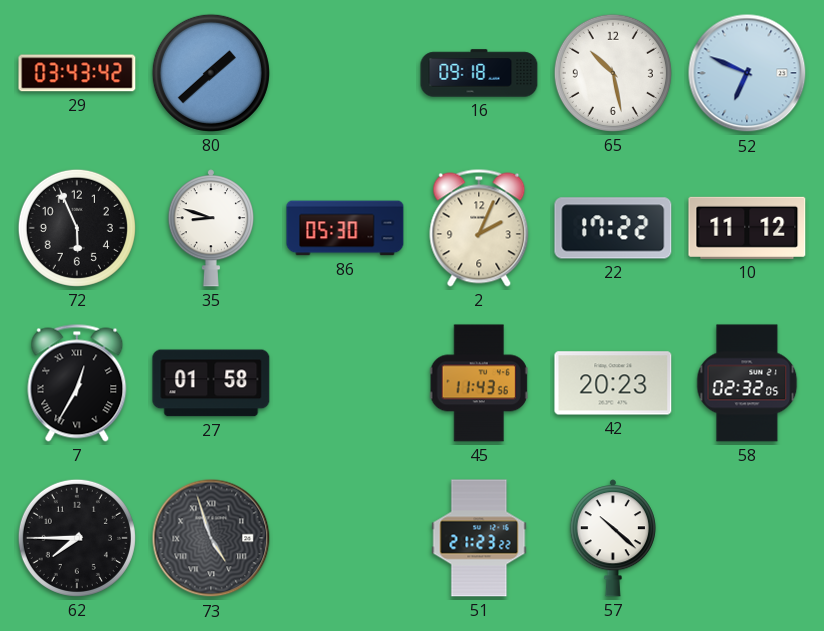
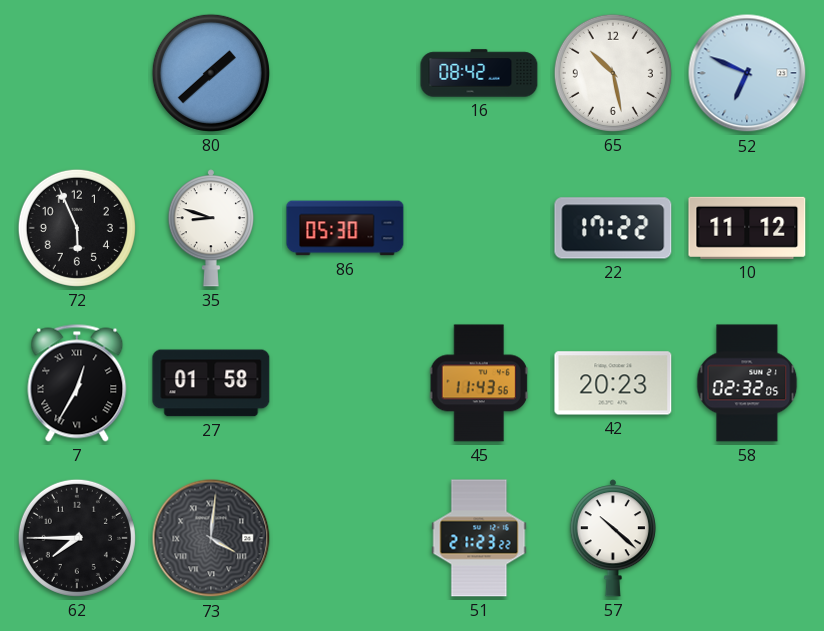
29: 03:43 -> none (77, 73)
16: 09:18 -> 08:42 (479, 73)
2: 2:04 -> none (479, 228)
73: 4:57 -> 4:01 (211, 538)
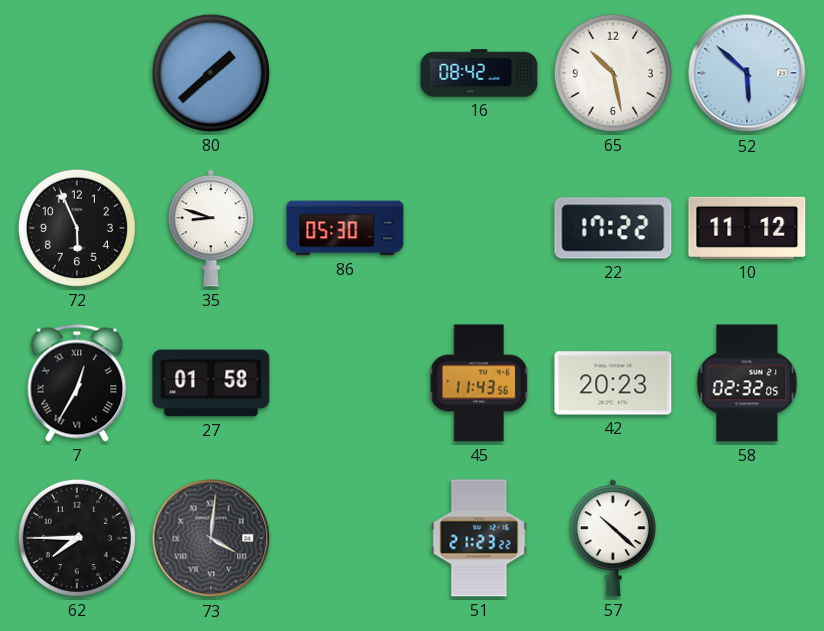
52: 6:49 -> 5:52 (747, 73)
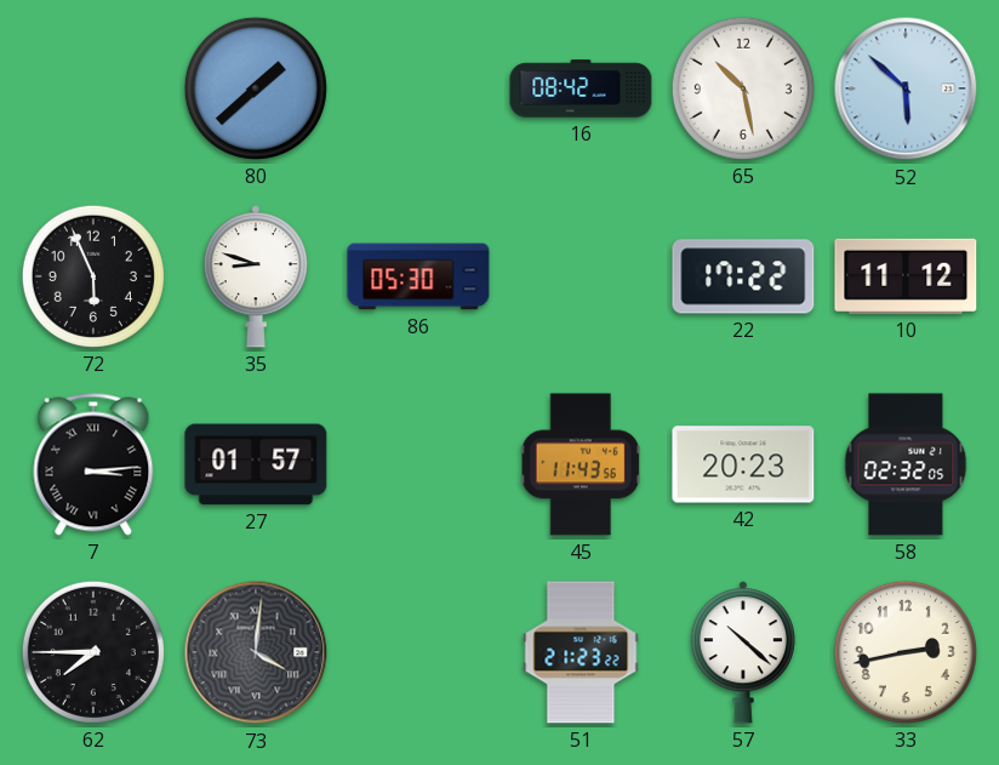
7: 12:35 -> 3:14 (93, 464)
27: 01:58 -> 01:57 (256, 464)
33: none -> 2:43 (906, 652)
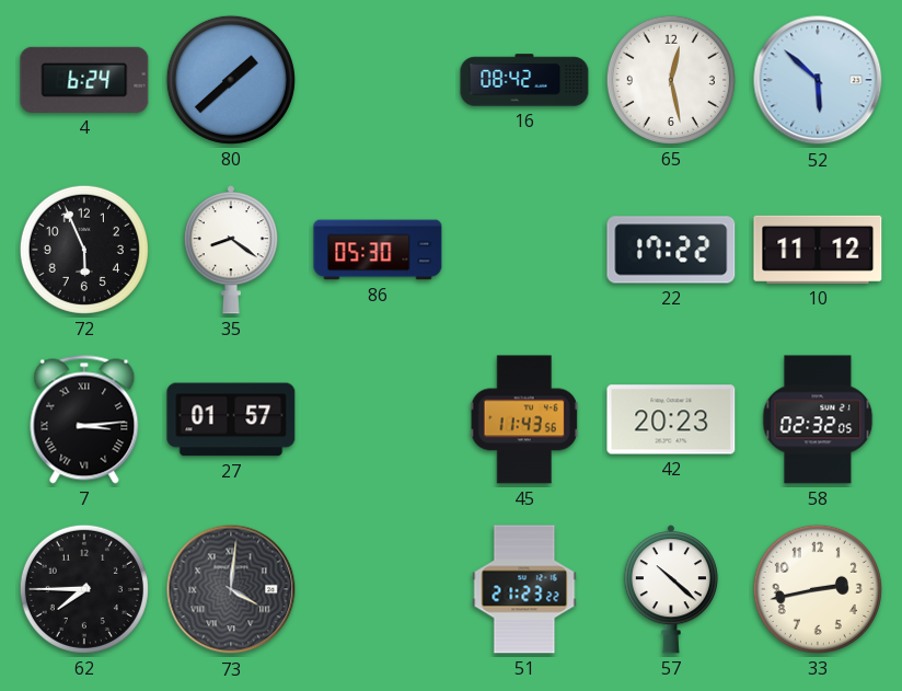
4: none -> 6:24 (84, 80)
65: 10:28 -> 12:28 (671, 80)
35: 8:48 -> 8:21 (231, 250)
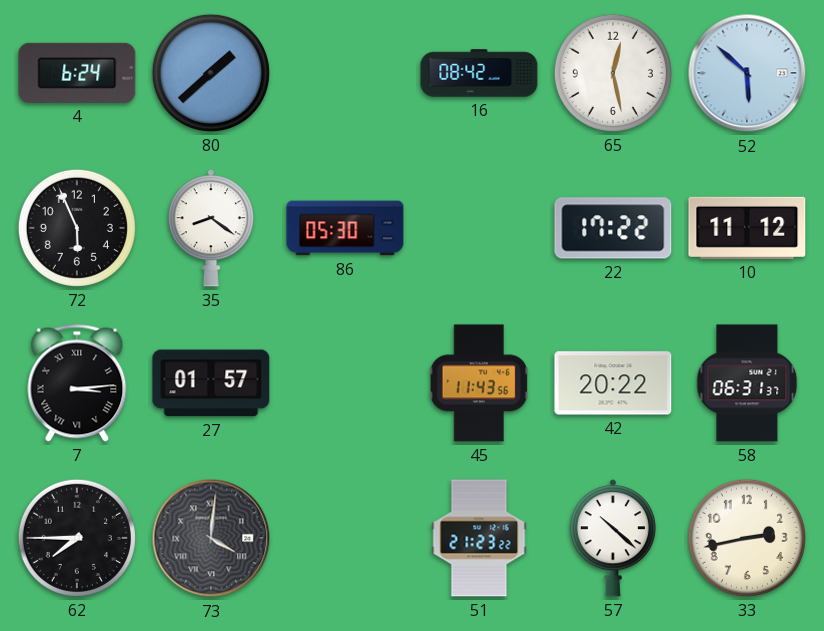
42: 20:23 -> 20:22 (613, 383)
58: 02:32 -> 06:31 (747, 383)
